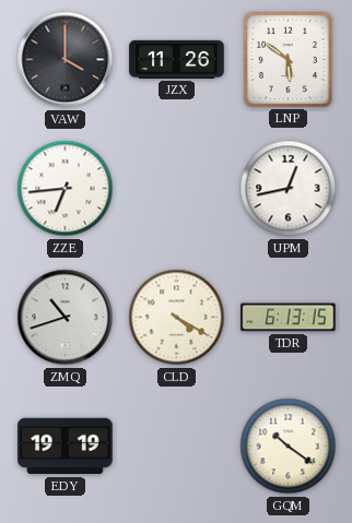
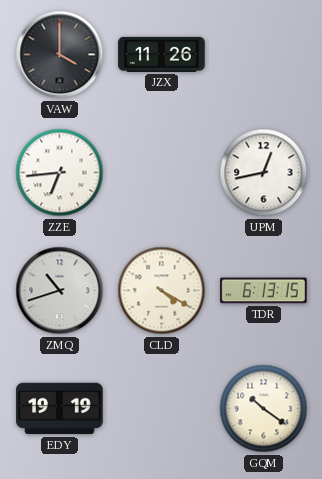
LNP: 5:51 -> none (288, 59)
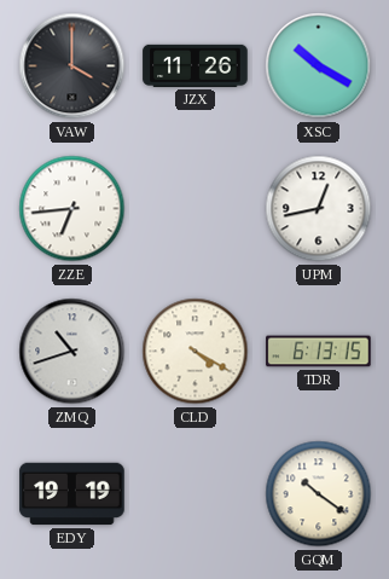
XSC: none -> 10:20 (319, 66)
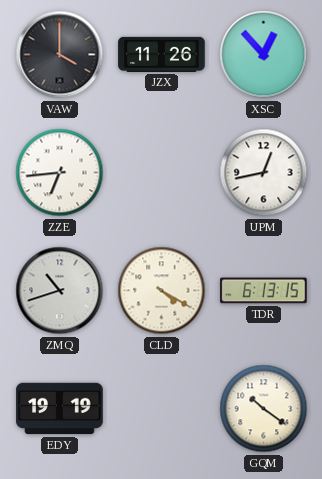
XSC: 10:20 -> 12:53 (264, 55)
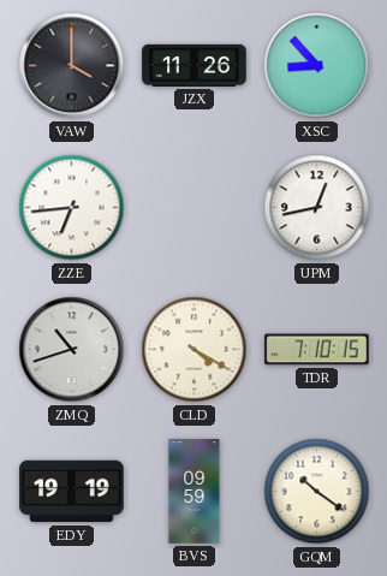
XSC: 12:53 -> 8:53 (317, 66)
TDR: 6:13 -> 7:10 (317, 350)
BVS: none -> 09:59 (195, 492)
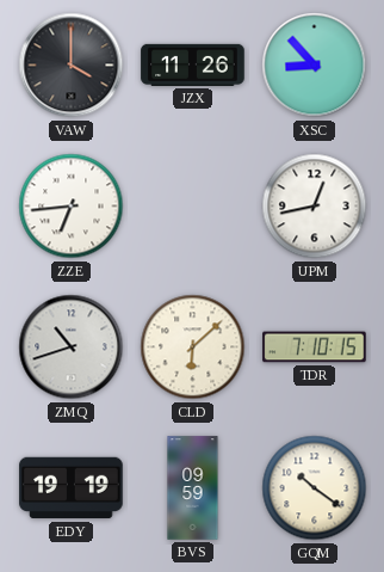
CLD: 4:20 -> 6:08 (193, 347)
